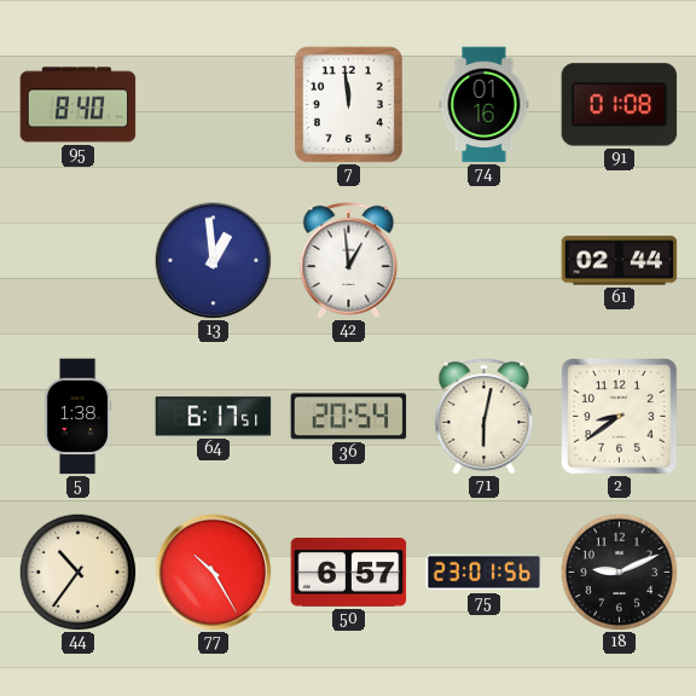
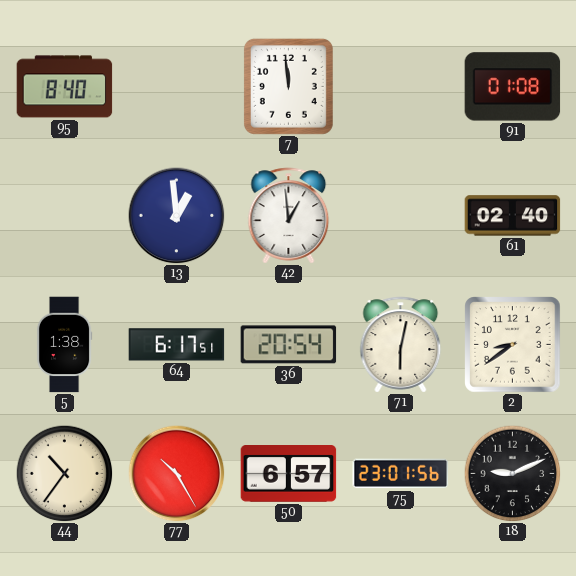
74: 01:16 -> none (485, 105)
61: 02:44 -> 02:40 (513, 216)
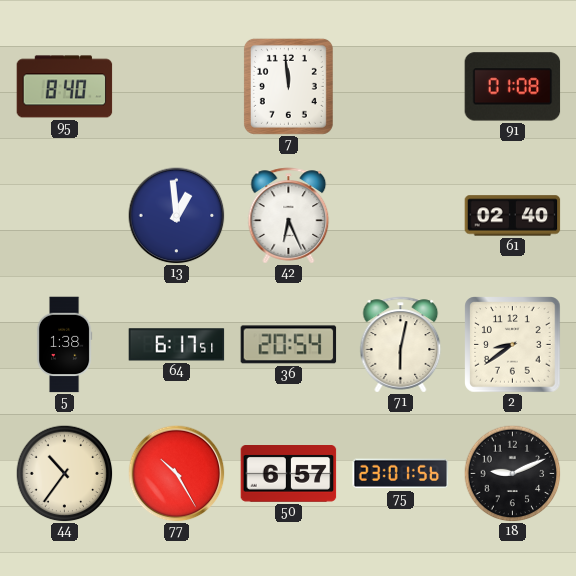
42: 12:59 -> 6:26 (289, 216)
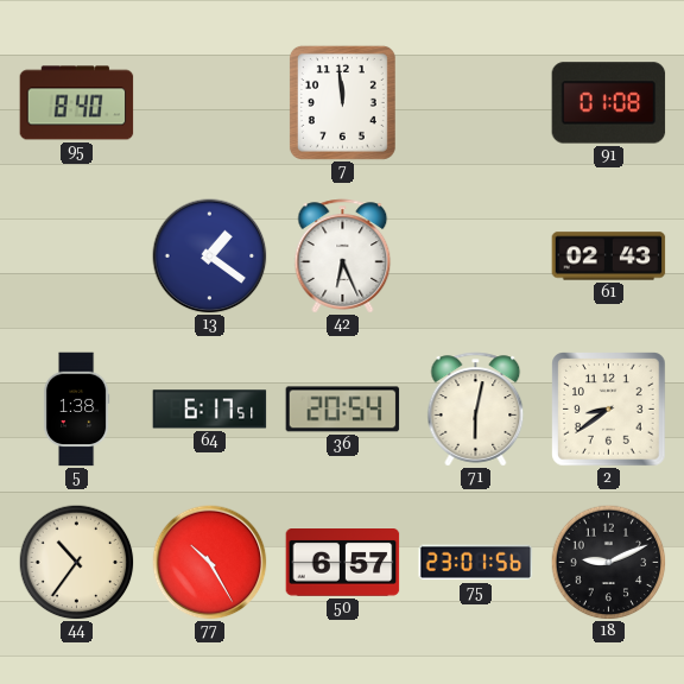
13: 12:59 -> 1:21 (210, 256)
61: 02:40 -> 02:43 (609, 256)
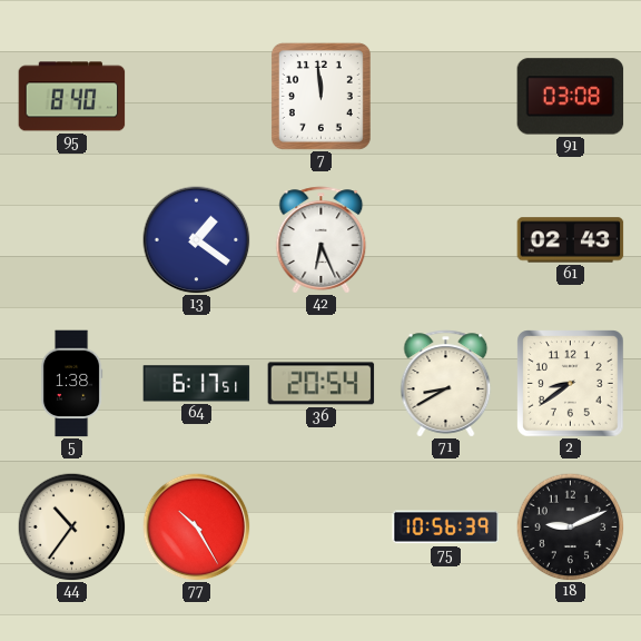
91: 01:08 -> 03:08 (571, 97)
71: 6:02 -> 8:40 (446, 384)
50: 6:57 -> none (343, 563)
75: 23:01 -> 10:56 (446, 527)
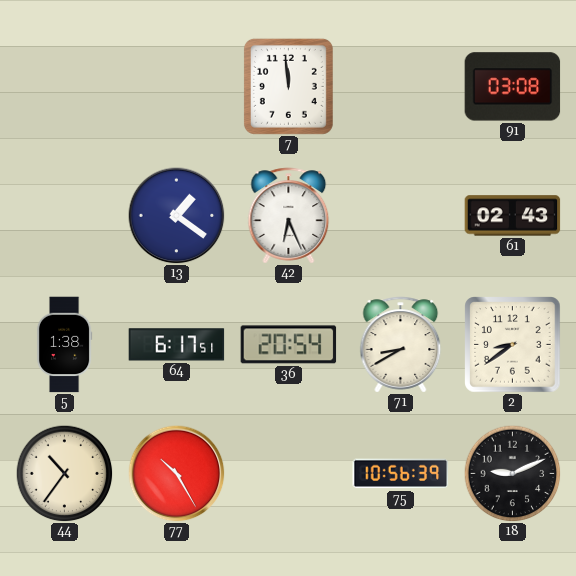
95: 8:40 -> none (72, 97)
